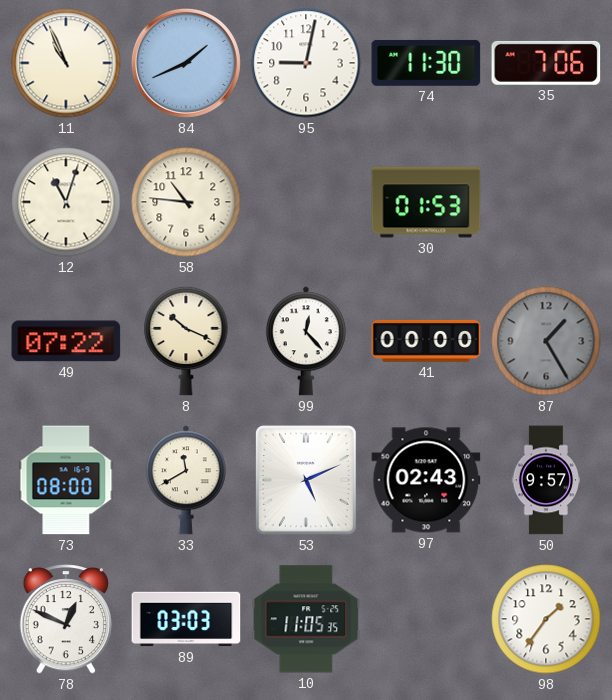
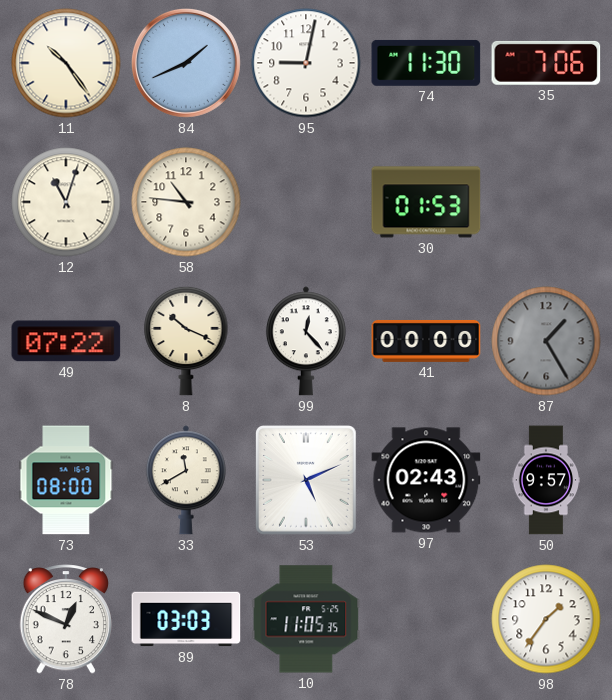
11: 10:56 -> 10:24 (66, 63)
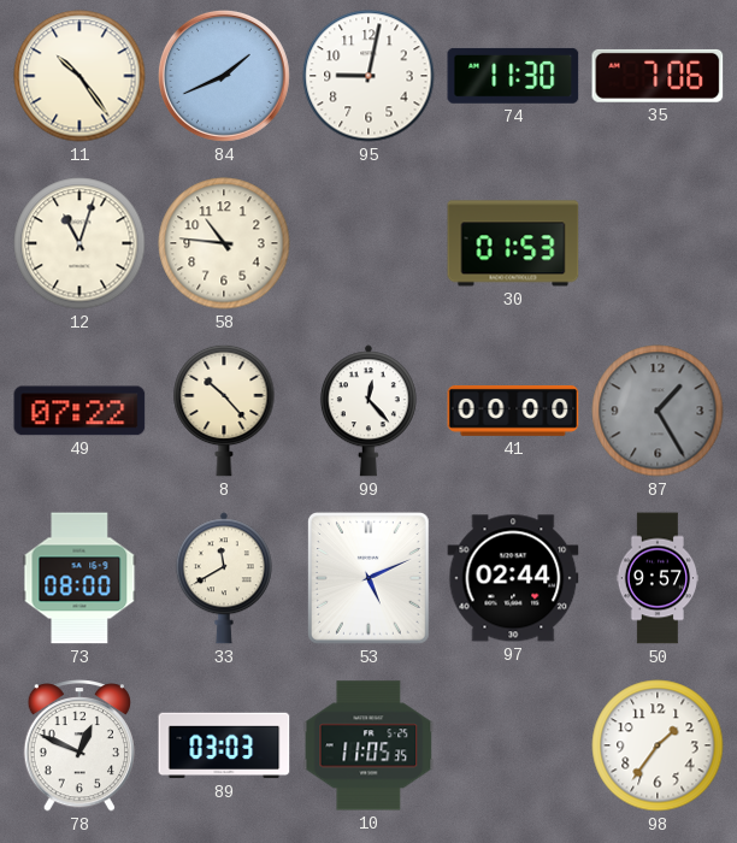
8: 10:19 -> 10:23 (224, 411)
97: 02:43 -> 02:44 (513, 578)
